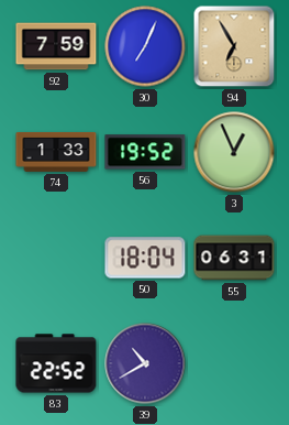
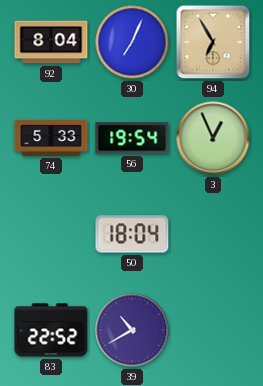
92: 7:59 -> 8:04 (51, 42)
74: 1:33 -> 5:33 (51, 138)
56: 19:52 -> 19:54 (132, 138)
55: 06:31 -> none (234, 258)
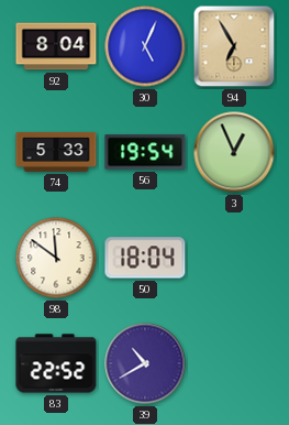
30: 7:04 -> 5:04 (145, 46)
98: none -> 11:51 (56, 258)
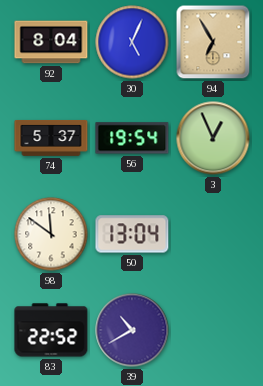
74: 5:33 -> 5:37 (51, 138)
50: 18:04 -> 13:04 (132, 234)
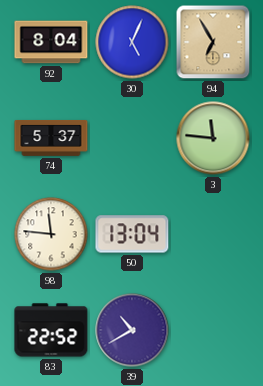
56: 19:54 -> none (132, 138)
3: 12:56 -> 11:46 (213, 138)
98: 11:51 -> 11:46 (51, 234)
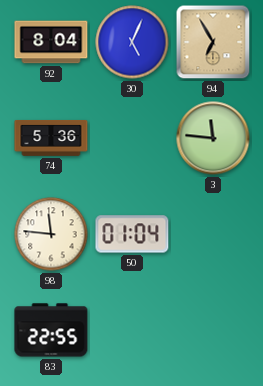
74: 5:37 -> 5:36 (51, 138)
50: 13:04 -> 01:04 (132, 234)
83: 22:52 -> 22:55 (51, 330)
39: 10:40 -> none (132, 330)
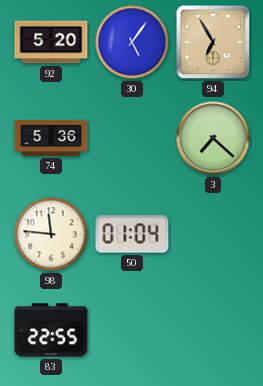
92: 8:04 -> 5:20 (51, 42)
30: 5:04 -> 5:06 (132, 42)
3: 11:46 -> 7:22 (213, 138)
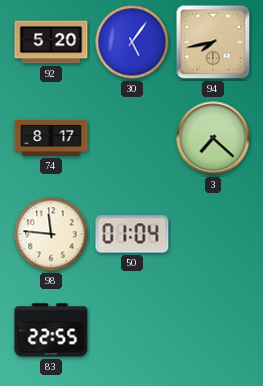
94: 6:55 -> 7:43 (213, 42)
74: 5:36 -> 8:17 (51, 138)
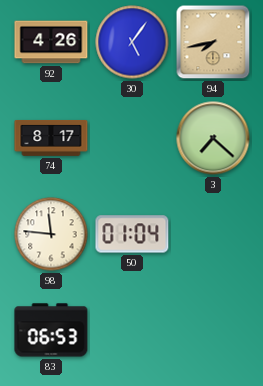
92: 5:20 -> 4:26 (51, 42)
83: 22:55 -> 06:53 (51, 330)
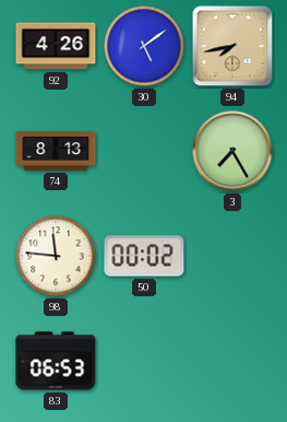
30: 5:06 -> 5:09 (144, 46)
74: 8:17 -> 8:13 (56, 151)
3: 7:22 -> 7:25 (232, 151)
50: 01:04 -> 00:02 (144, 256)
